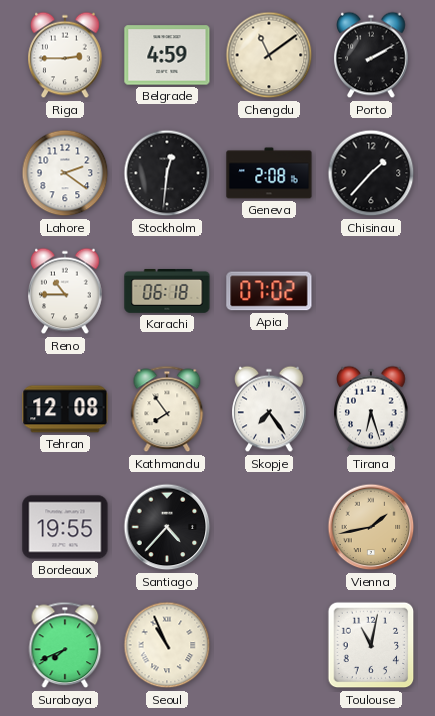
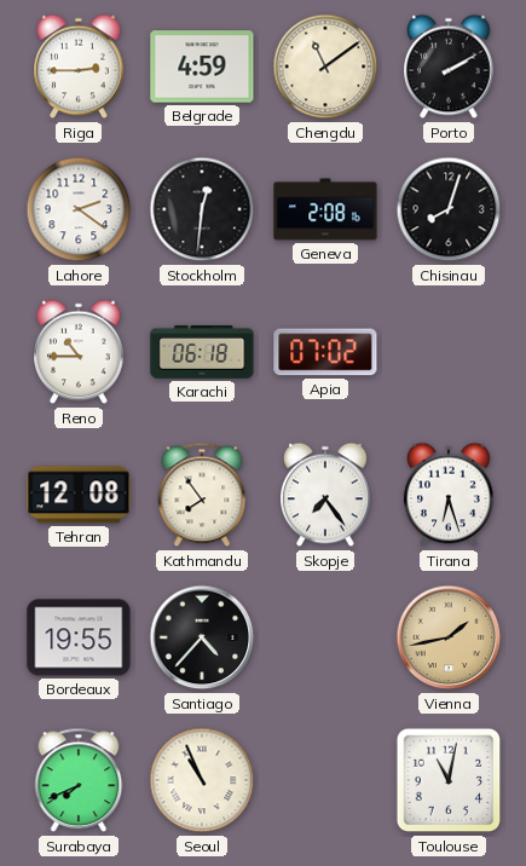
Chisinau: 1:37 -> 8:03 (449, 209)
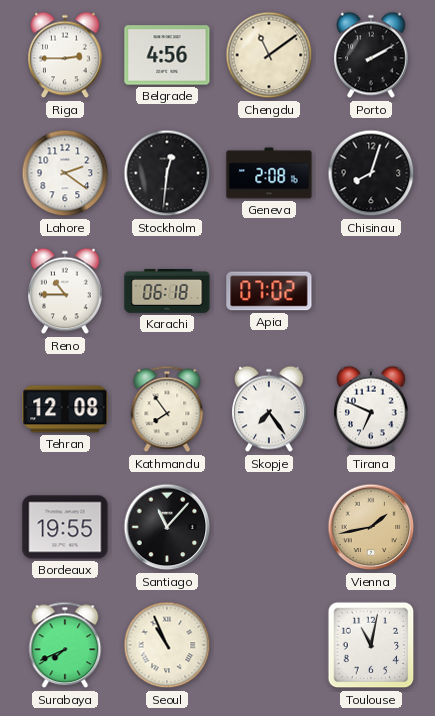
Belgrade: 4:59 -> 4:56 (167, 55)
Tirana: 6:27 -> 6:49 (371, 409)
Santiago: 4:37 -> 11:07 (167, 527)
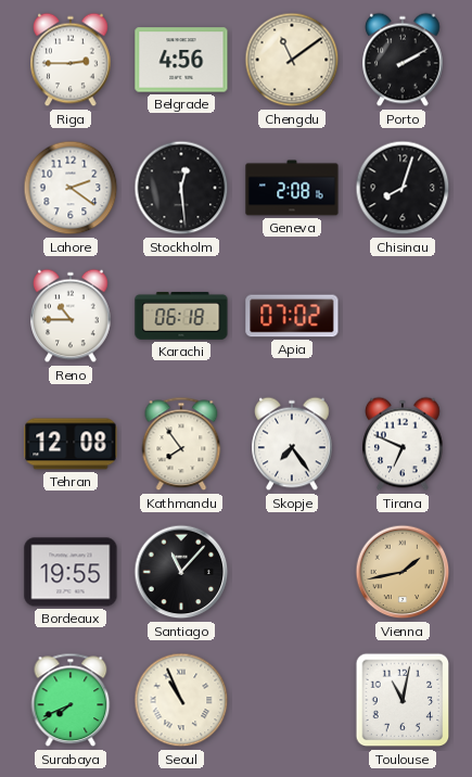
Stockholm: 12:31 -> 12:29 (181, 188)
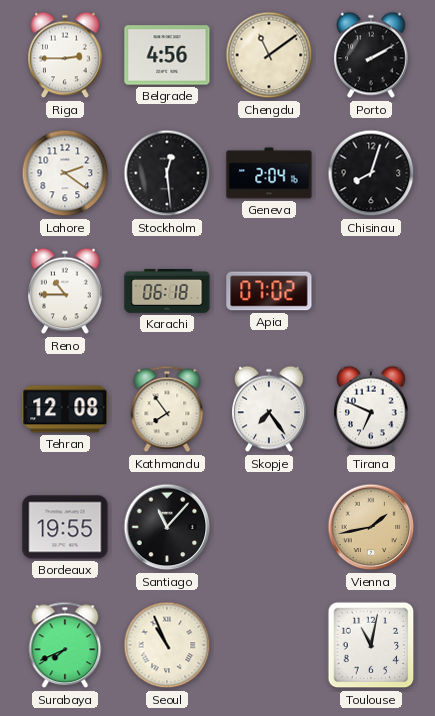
Geneva: 2:08 -> 2:04 (269, 173)
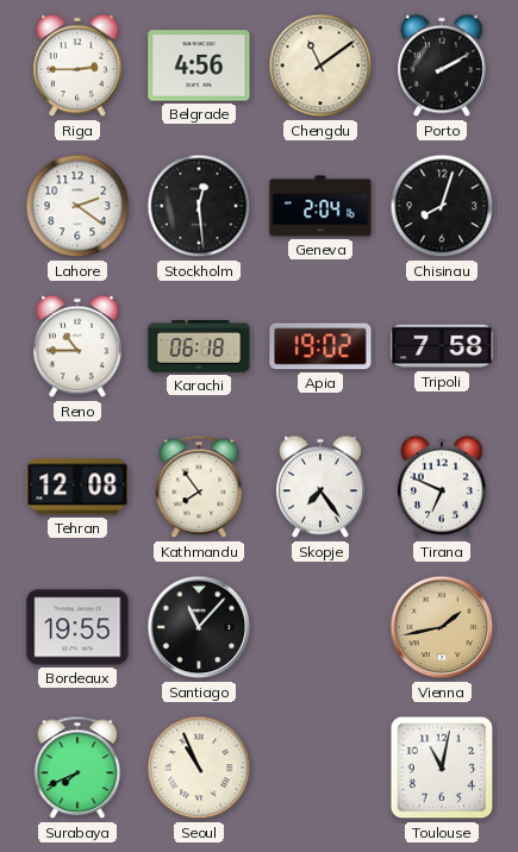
Apia: 07:02 -> 19:02 (320, 346)
Tripoli: none -> 7:58 (442, 346)
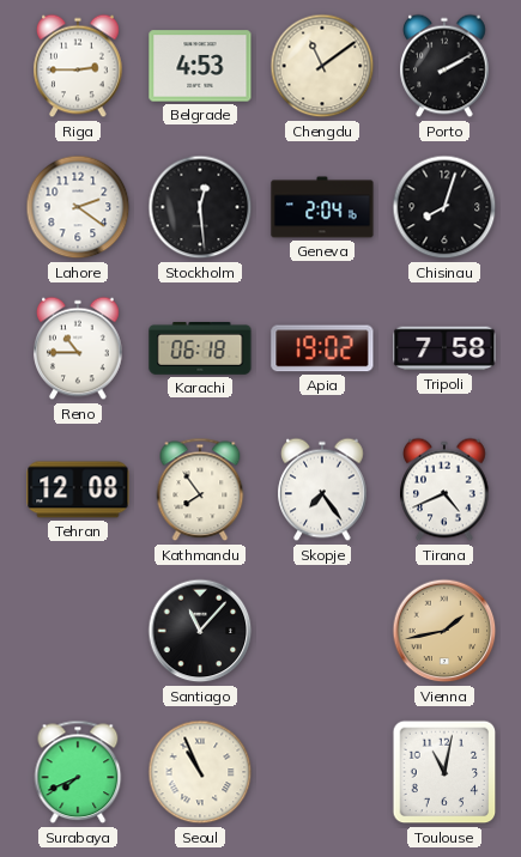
Belgrade: 4:56 -> 4:53 (200, 66)
Tirana: 6:49 -> 4:41 (444, 490)
Bordeaux: 19:55 -> none (77, 627)
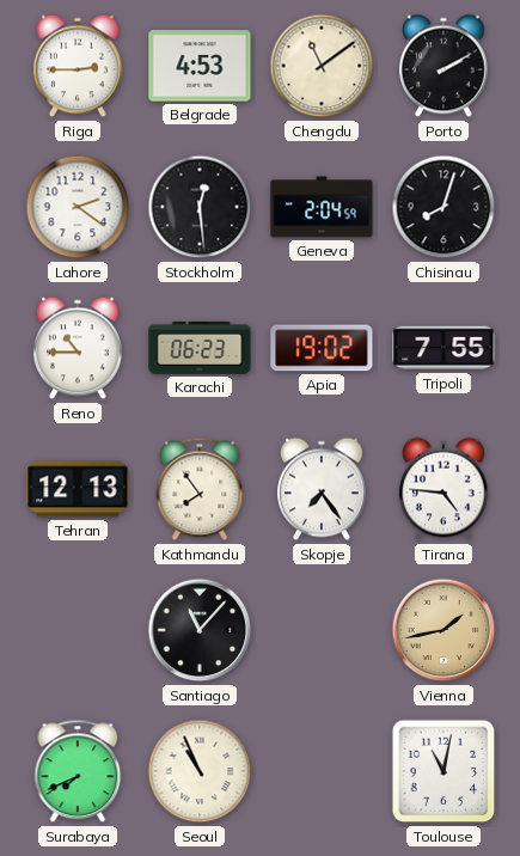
Geneva: 2:04:16 -> 2:04:59 (322, 207)
Karachi: 06:18 -> 06:23 (200, 348)
Tripoli: 7:58 -> 7:55 (443, 348)
Tehran: 12:08 -> 12:13 (78, 489)
Tirana: 4:41 -> 4:46 (443, 489)
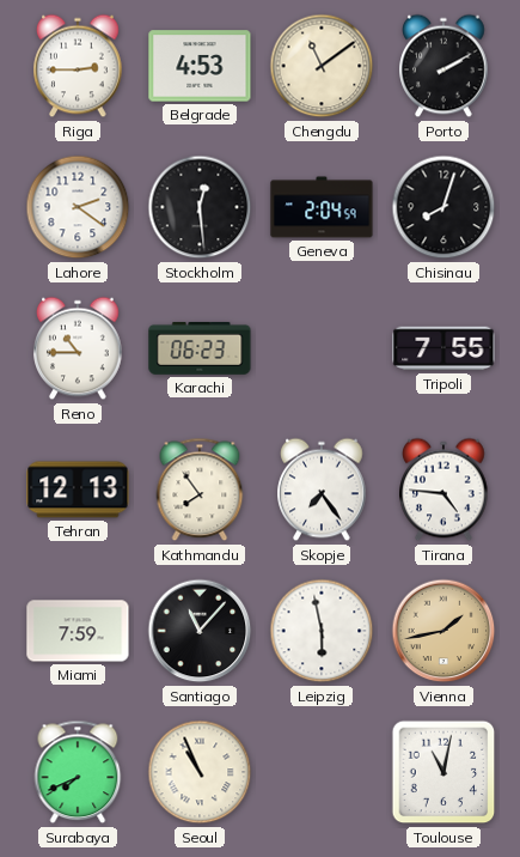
Apia: 19:02 -> none (322, 348)
Miami: none -> 7:59 (78, 631)
Leipzig: none -> 5:58 (322, 631)
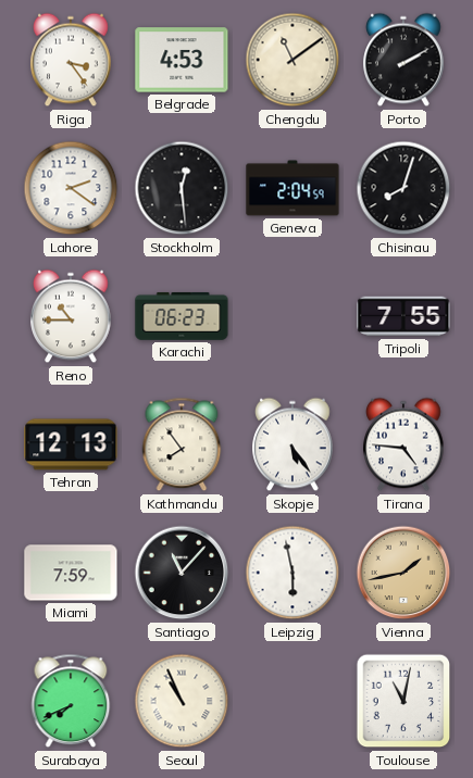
Riga: 2:45 -> 3:24 (71, 60)
Skopje: 7:24 -> 5:24 (292, 444)
